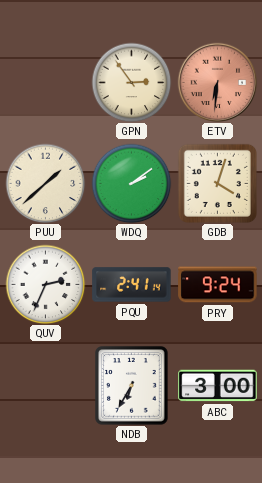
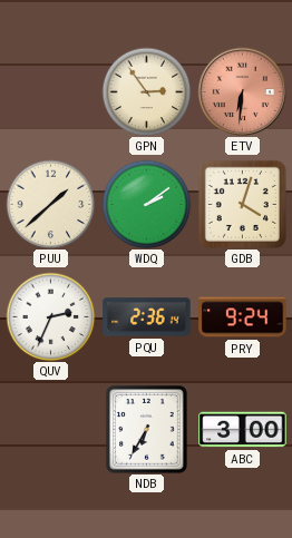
PQU: 2:41 -> 2:36 (147, 317)
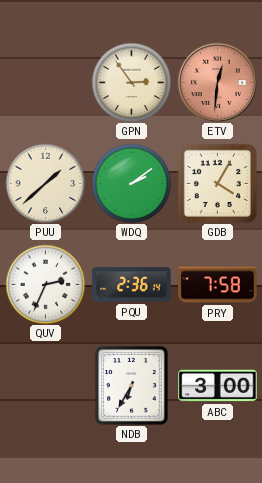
ETV: 6:31 -> 12:31 (217, 82)
GDB: 4:03 -> 4:05 (217, 183)
PRY: 9:24 -> 7:58 (218, 285)
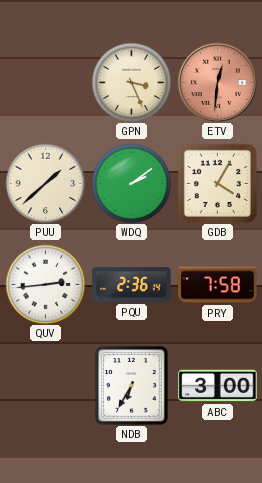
GPN: 2:54 -> 3:26 (131, 82)
QUV: 2:34 -> 2:44 (45, 284)
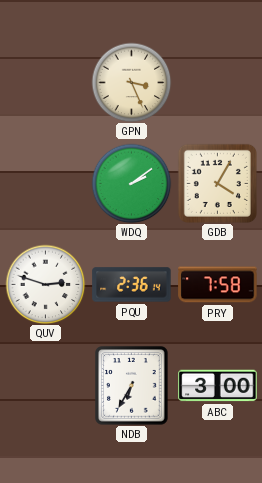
ETV: 12:31 -> none (217, 82)
PUU: 1:38 -> none (45, 183)
QUV: 2:44 -> 2:48 (45, 284)
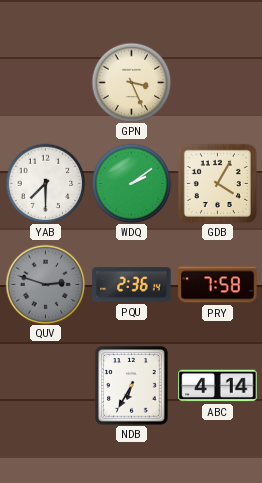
YAB: none -> 7:30 (45, 183)
QUV dial: white -> grey (45, 284)
ABC: 3:00 -> 4:14 (218, 386)
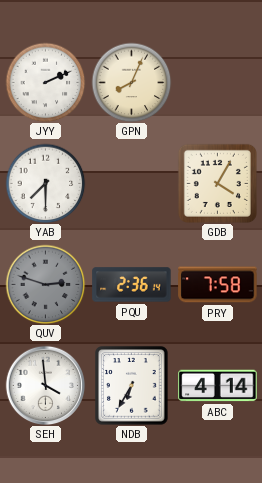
JYY: none -> 2:11 (45, 82)
GPN: 3:26 -> 8:04 (131, 82)
WDQ: 2:09 -> none (131, 183)
SEH: none -> 3:59 (45, 385)
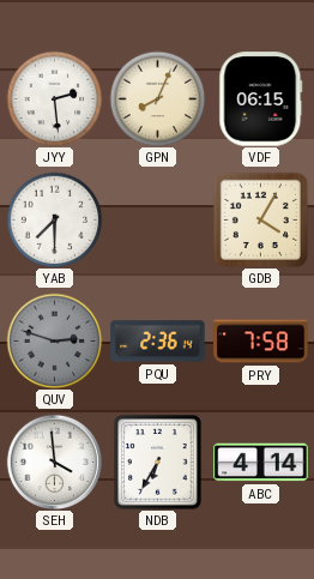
JYY: 2:11 -> 2:29 (54, 98)
VDF: none -> 06:15 (261, 99)
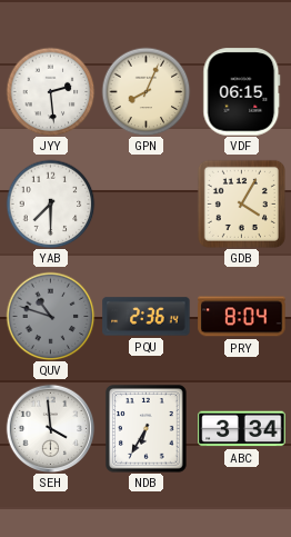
QUV: 2:48 -> 10:48 (50, 316)
PRY: 7:58 -> 8:04 (242, 317)
ABC: 4:14 -> 3:34 (242, 429)
